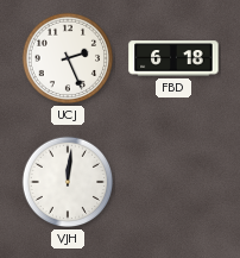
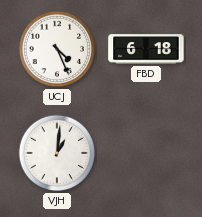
UCJ: 2:26 -> 4:26 (57, 49)
VJH: 12:01 -> 1:01 (57, 153)
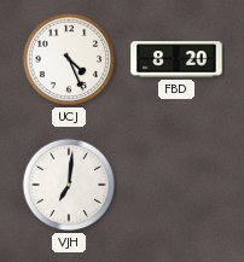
FBD: 6:18 -> 8:20 (176, 59)
VJH: 1:01 -> 7:01 (69, 185)
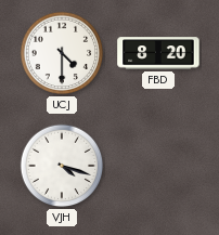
UCJ: 4:26 -> 4:30 (62, 53)
VJH: 7:01 -> 4:18 (62, 166)
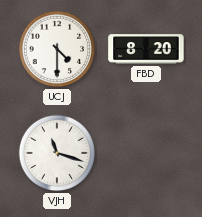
VJH: 4:18 -> 11:18 (57, 153)
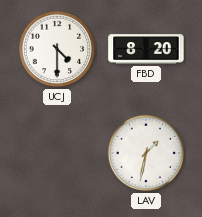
VJH: 11:18 -> none (57, 153)
LAV: none -> 1:32 (146, 153)
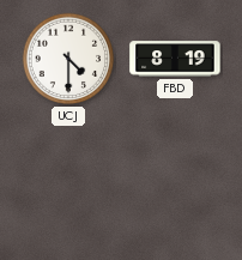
FBD: 8:20 -> 8:19 (175, 59)
LAV: 1:32 -> none (146, 153)
